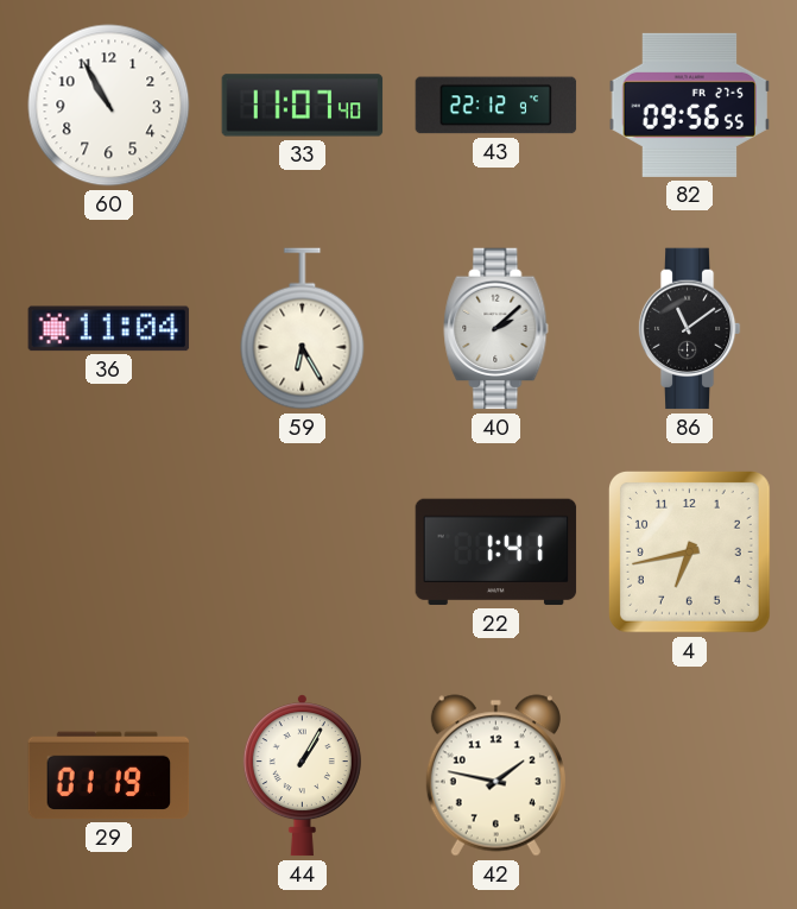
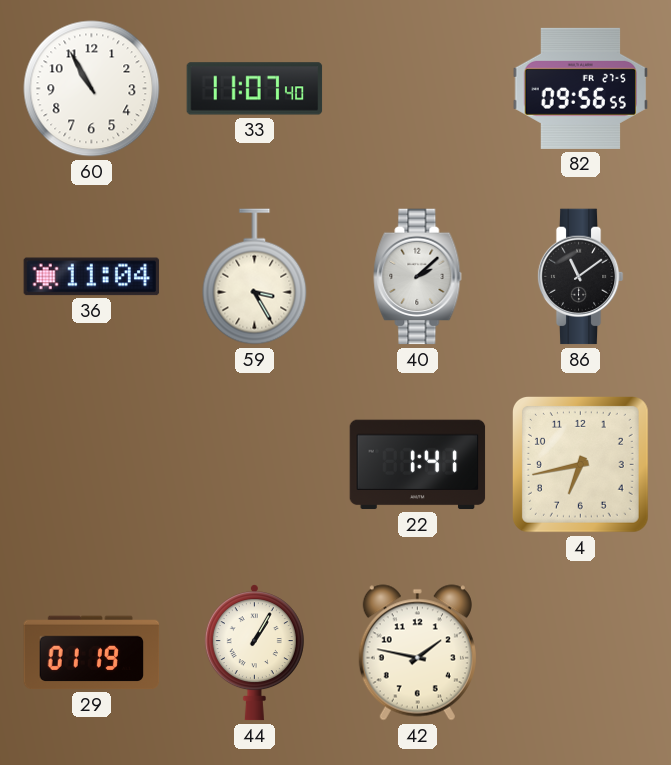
43: 22:12 -> none (496, 106)
59: 6:25 -> 3:25 (255, 277)
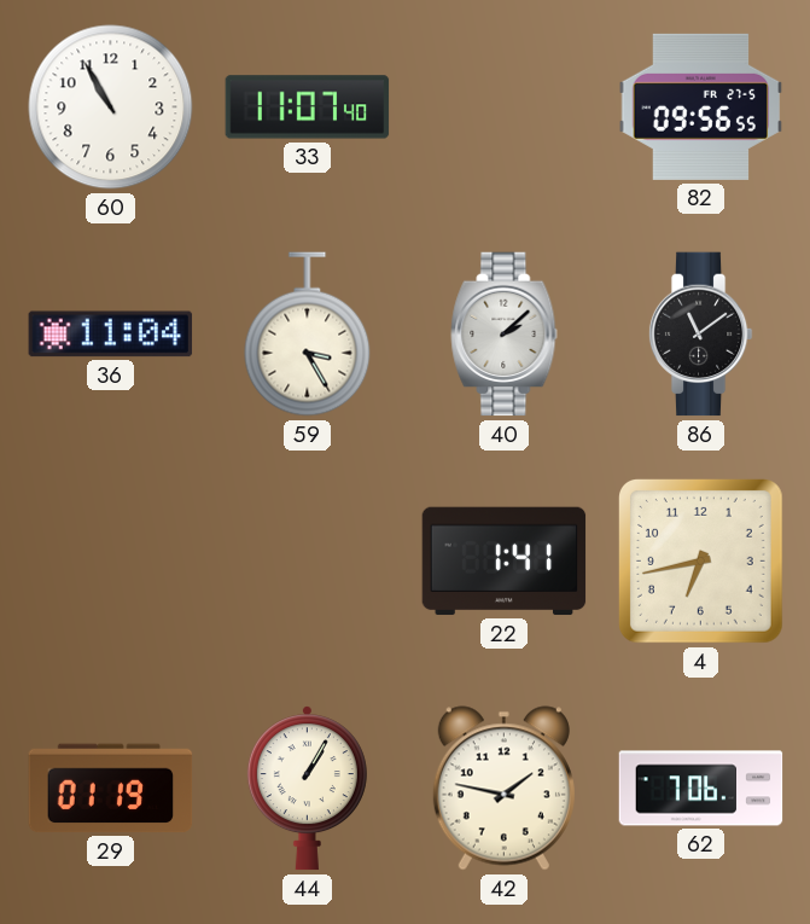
62: none -> 7:06 (701, 789)
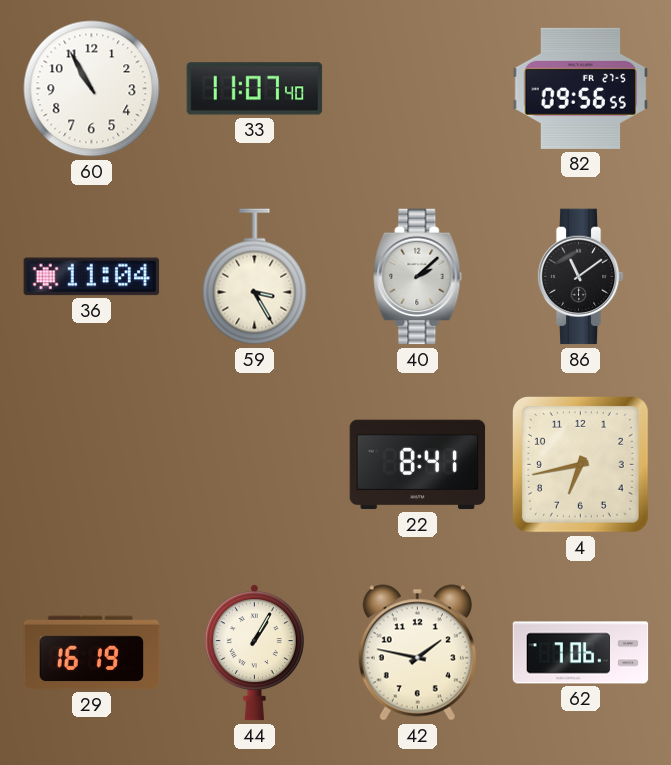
22: 1:41 -> 8:41 (418, 465)
29: 01:19 -> 16:19 (92, 653)
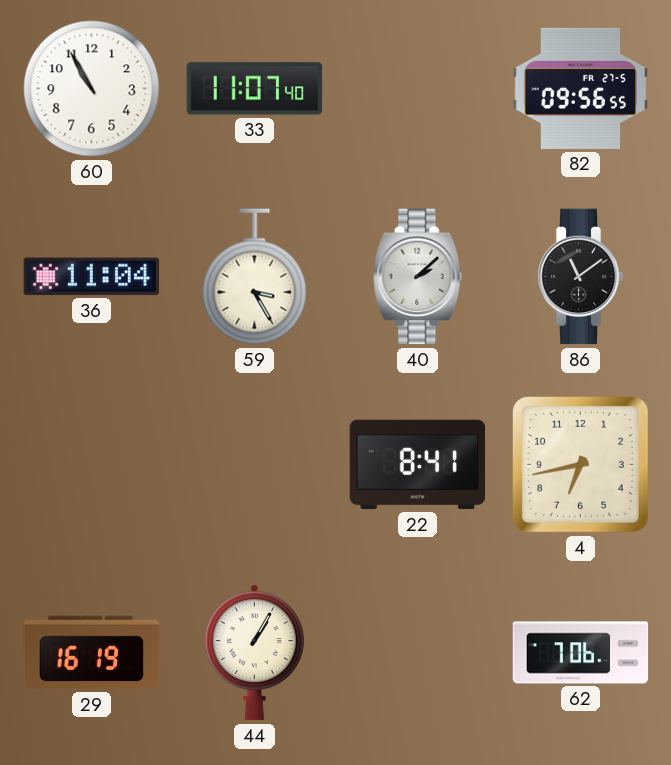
42: 1:47 -> none (417, 653)
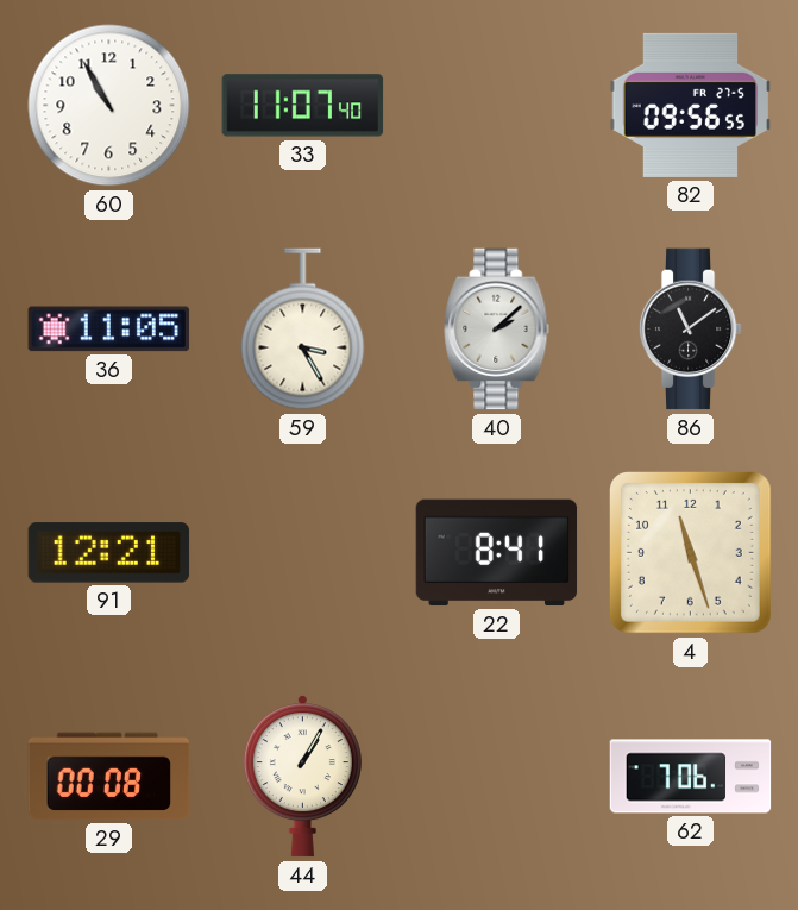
36: 11:04 -> 11:05 (109, 330)
91: none -> 12:21 (109, 553)
4: 6:43 -> 11:27 (690, 552)
29: 16:19 -> 00:08 (109, 777)
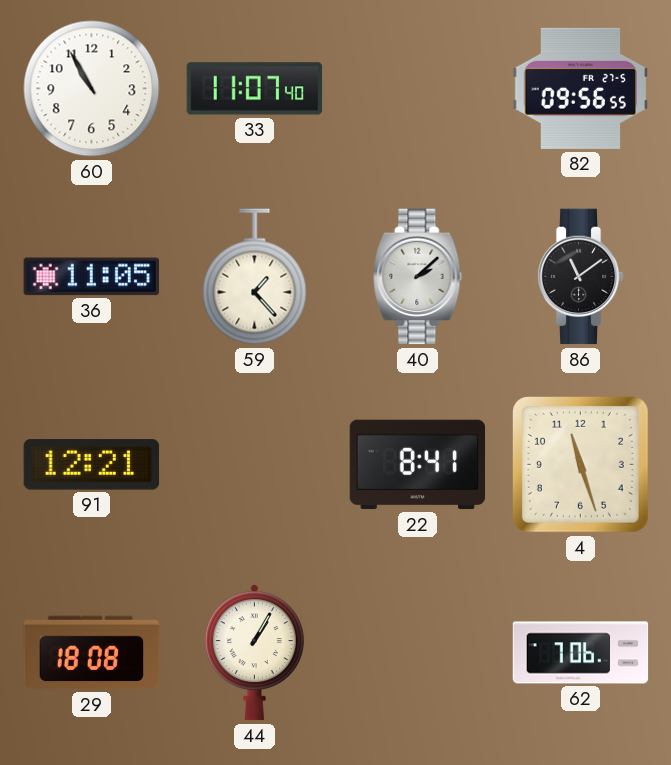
59: 3:25 -> 1:23 (255, 277)
29: 00:08 -> 18:08 (92, 653)
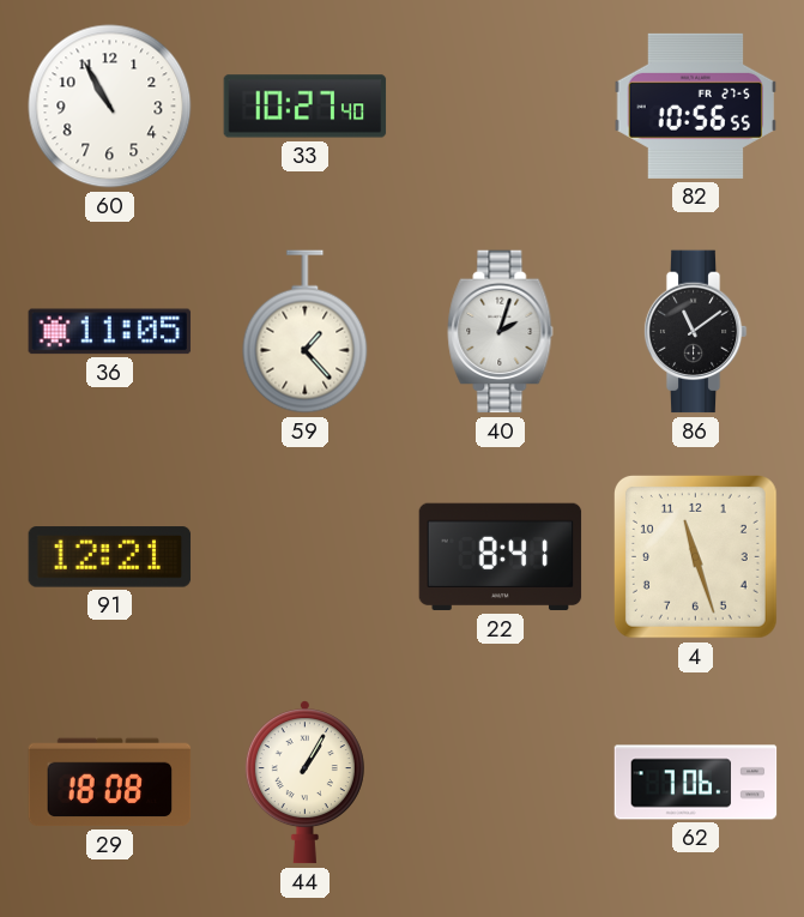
33: 11:07 -> 10:27 (306, 107)
82: 09:56 -> 10:56 (696, 105)
40: 2:08 -> 2:03 (501, 332)
